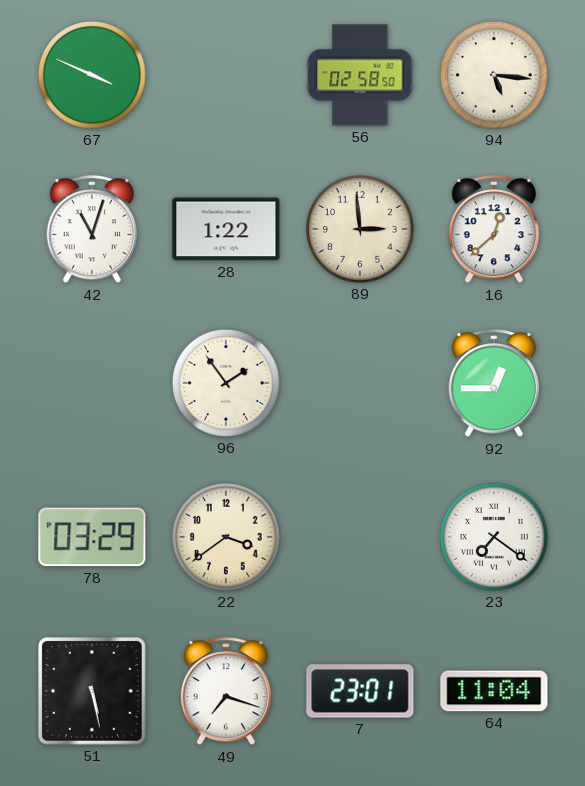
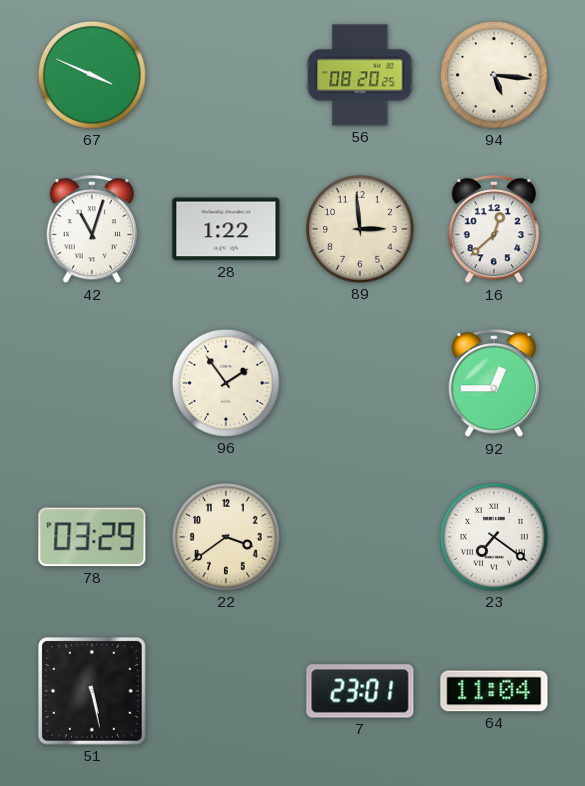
56: 02:58 -> 08:20 (360, 75)
49: 7:18 -> none (225, 692)
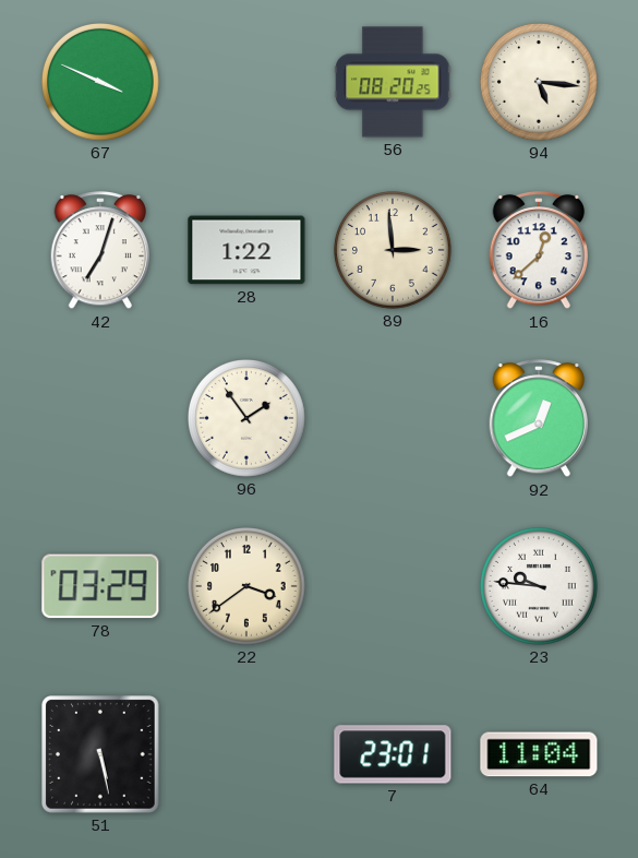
42: 11:03 -> 7:03 (99, 251)
92: 12:45 -> 12:41 (538, 419)
23: 7:21 -> 9:46 (540, 587)
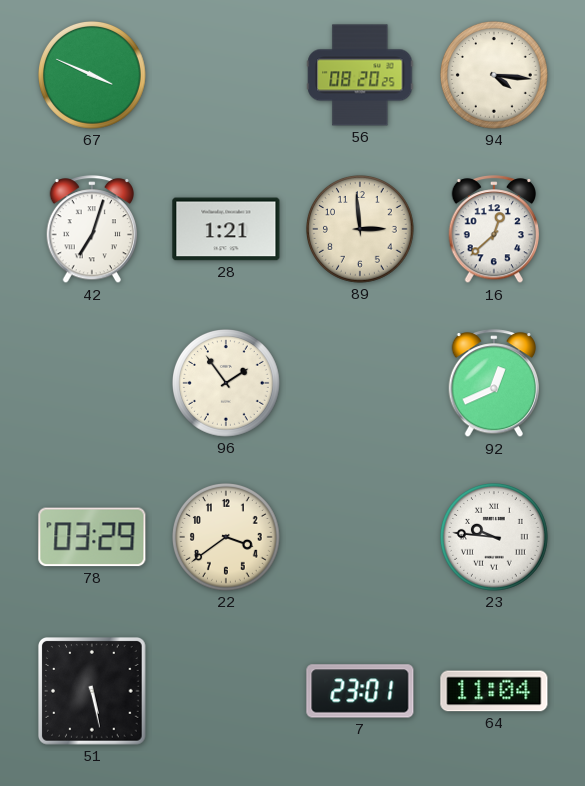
94: 5:16 -> 4:16 (495, 76)
28: 1:22 -> 1:21 (226, 229)
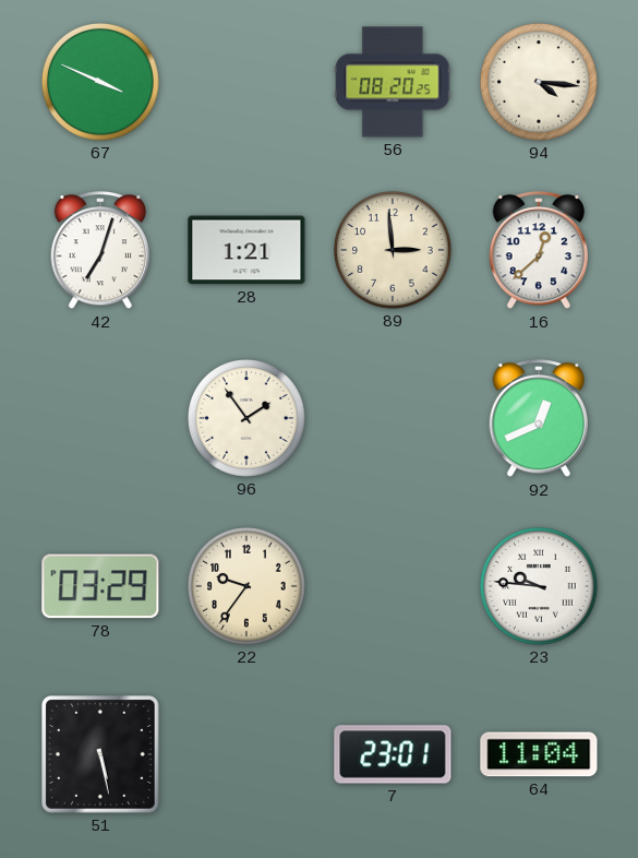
22: 3:39 -> 9:36 (248, 587)
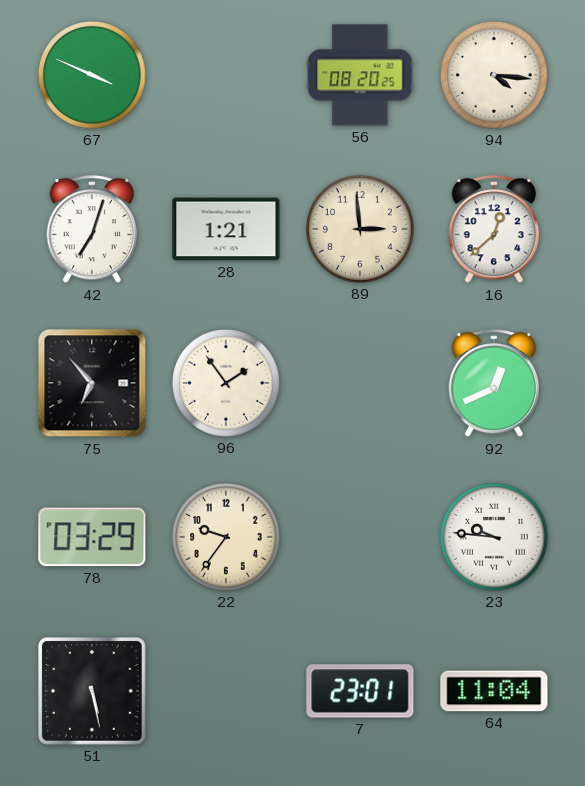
75: none -> 6:53 (92, 383)
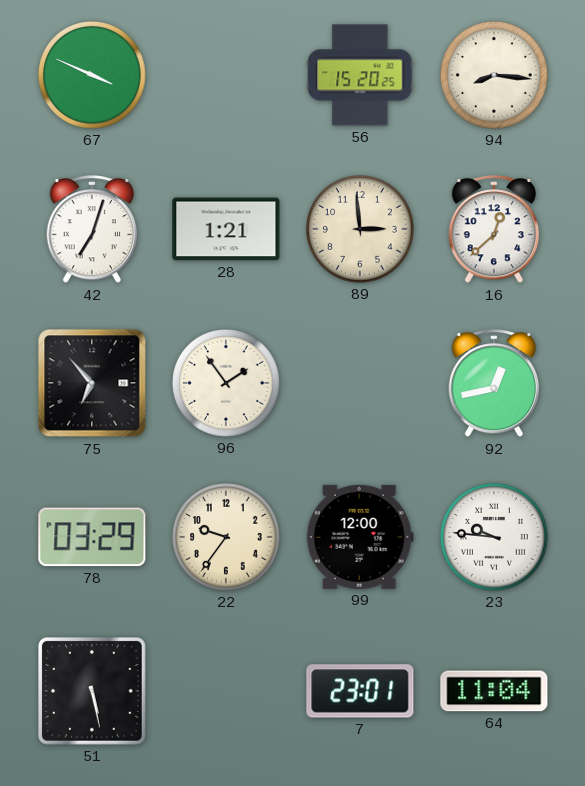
56: 08:20 -> 15:20 (360, 75)
94: 4:16 -> 8:16 (495, 76)
92: 12:41 -> 12:43 (493, 384)
99: none -> 12:00 (360, 537)
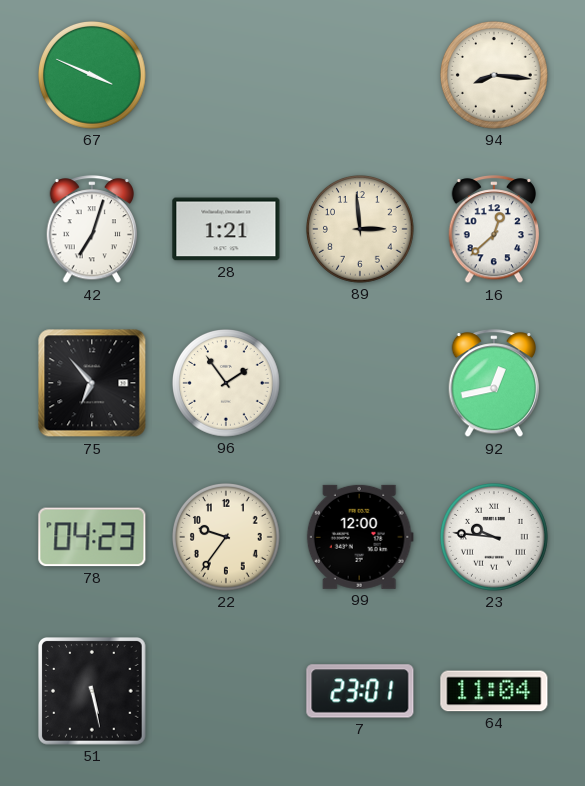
56: 15:20 -> none (360, 75)
78: 03:29 -> 04:23 (92, 537)
